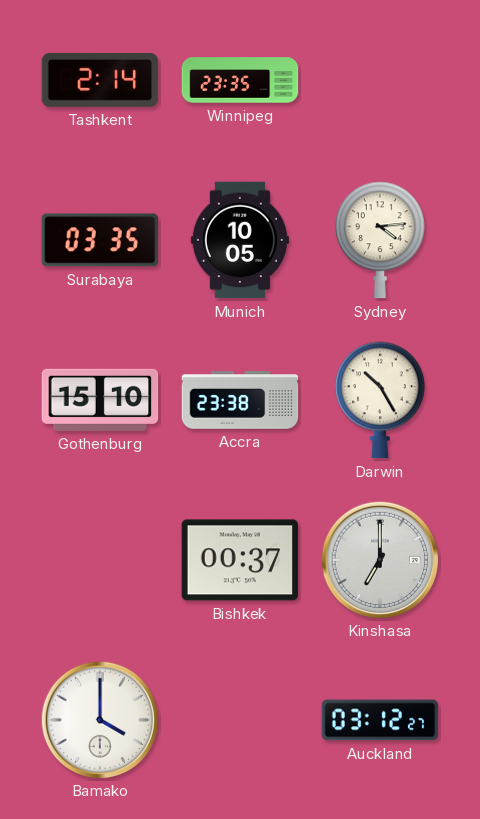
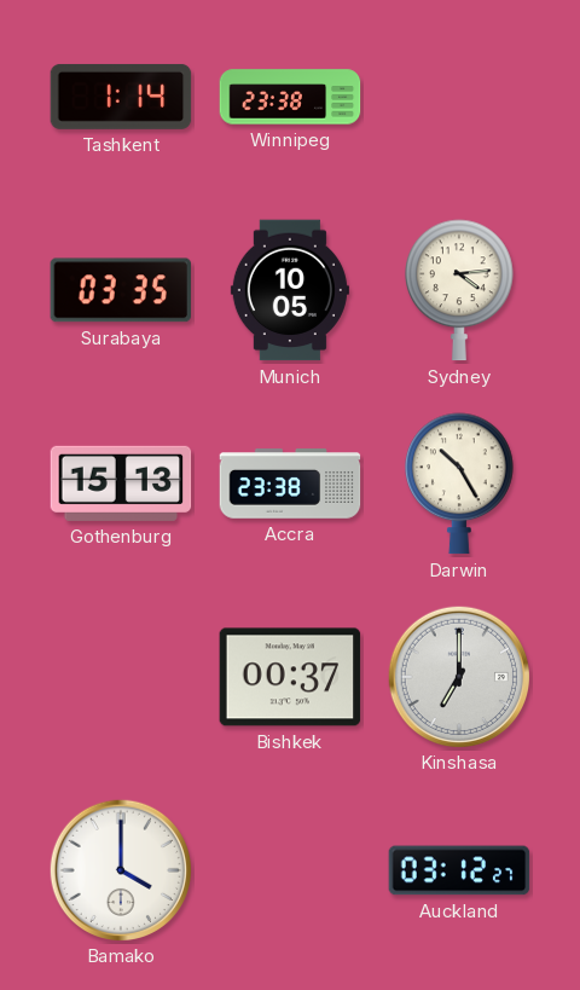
Tashkent: 2:14 -> 1:14 (121, 97)
Winnipeg: 23:35 -> 23:38 (290, 97)
Gothenburg: 15:10 -> 15:13 (121, 484)
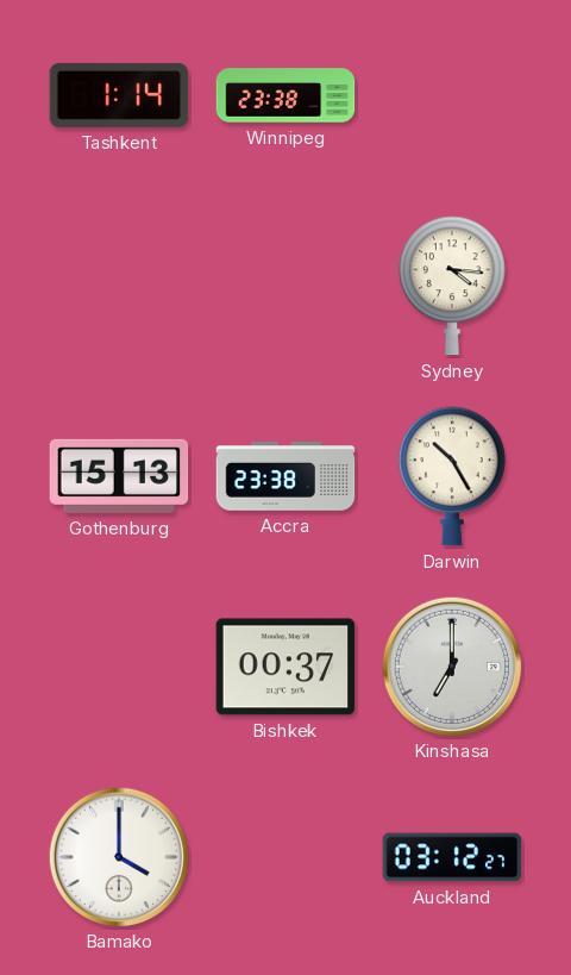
Surabaya: 03:35 -> none (121, 290)
Munich: 10:05 -> none (290, 290)
Sydney: 4:14 -> 4:16 (453, 286)
